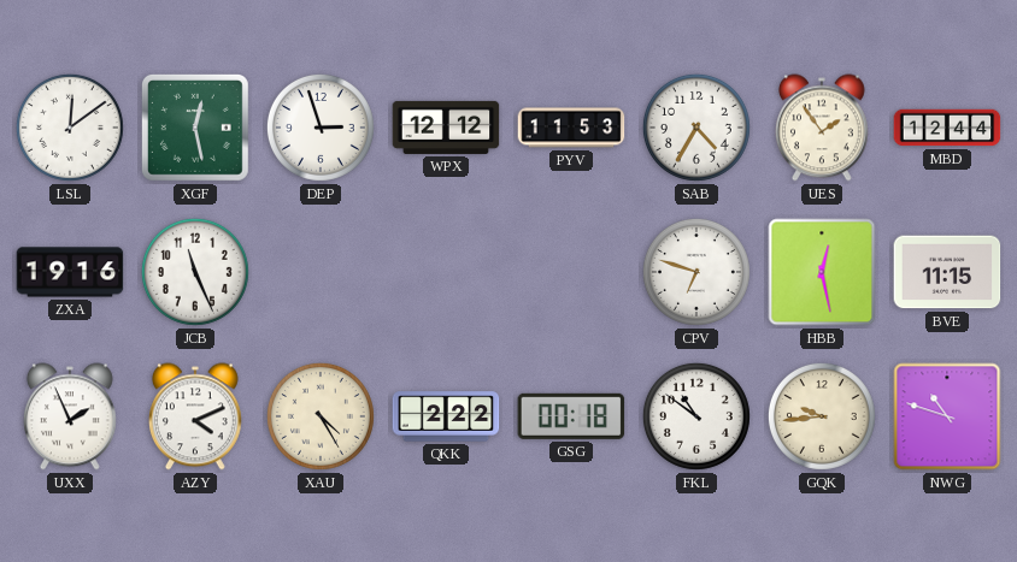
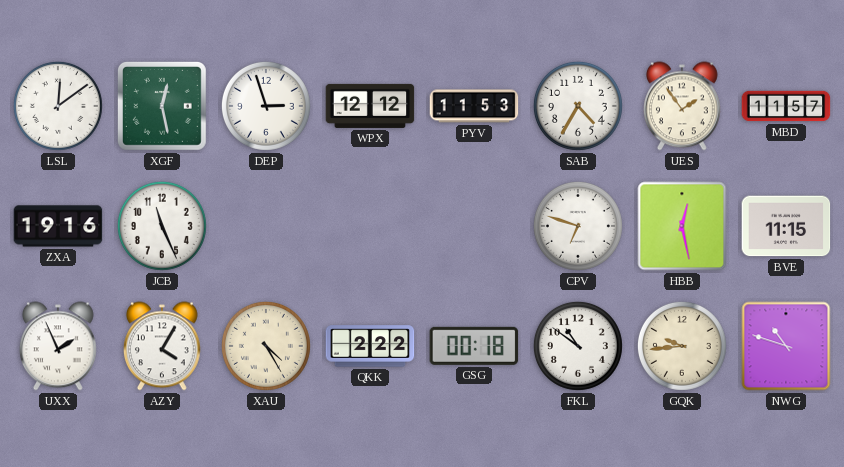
MBD: 12:44 -> 11:57 (786, 106)
AZY: 4:11 -> 4:05 (162, 346)
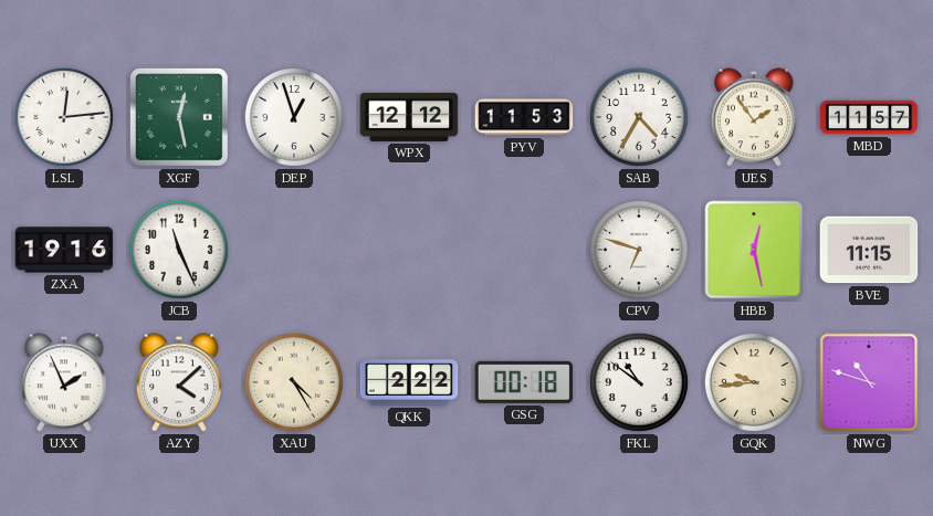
LSL: 12:09 -> 12:14 (64, 117)
DEP: 2:57 -> 12:57 (294, 117)
AZY: 4:05 -> 4:08 (179, 382)
